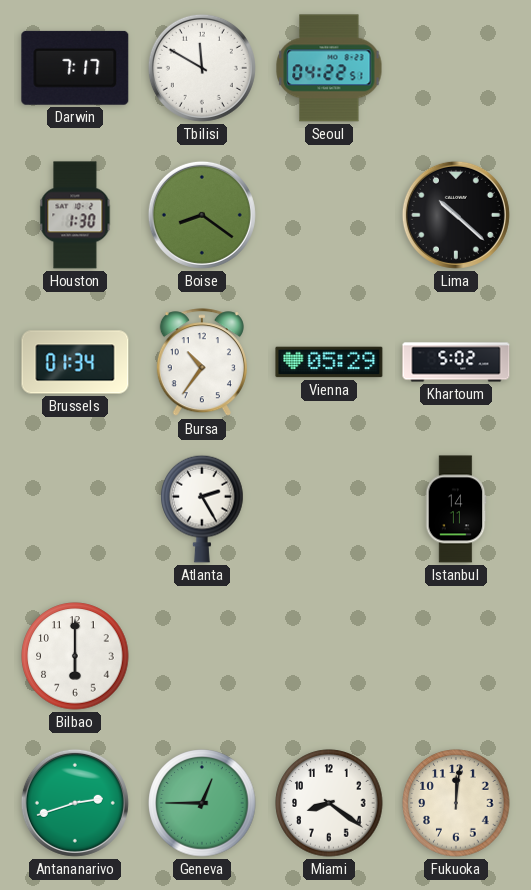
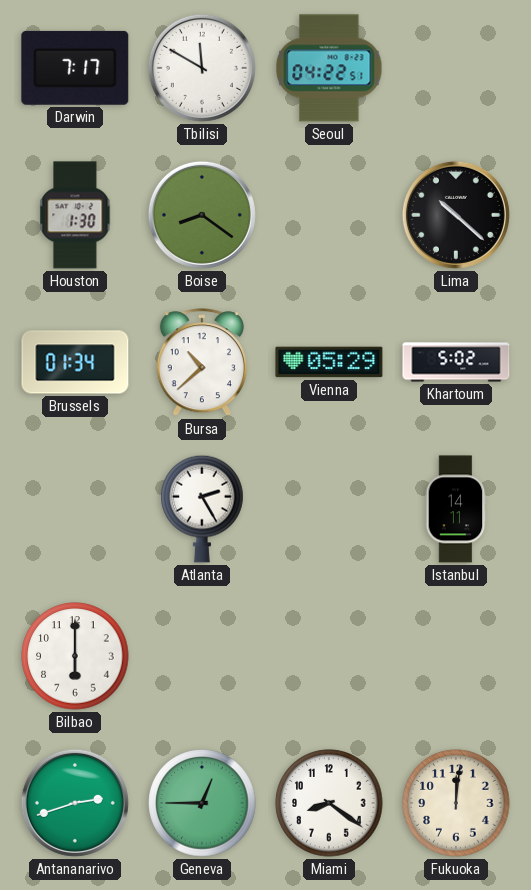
Bursa: 10:36 -> 10:38 (202, 363)
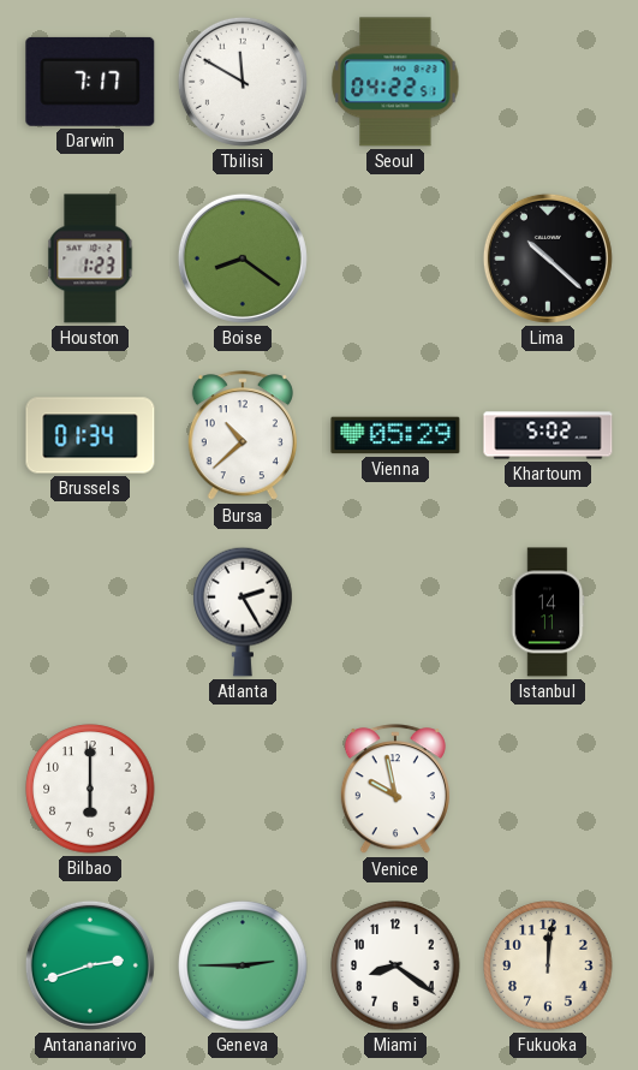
Houston: 1:30 -> 1:23 (90, 258)
Venice: none -> 9:58 (395, 790)
Geneva: 12:45 -> 2:45 (243, 965)
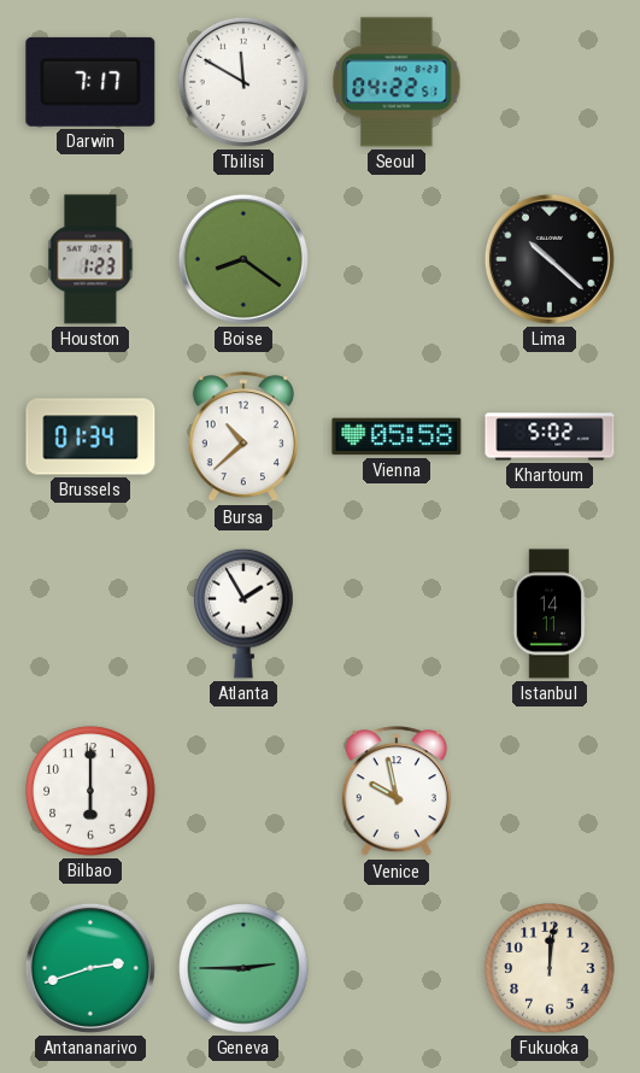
Vienna: 05:29 -> 05:58 (397, 436)
Atlanta: 2:25 -> 1:55 (243, 614)
Miami: 8:21 -> none (395, 965)
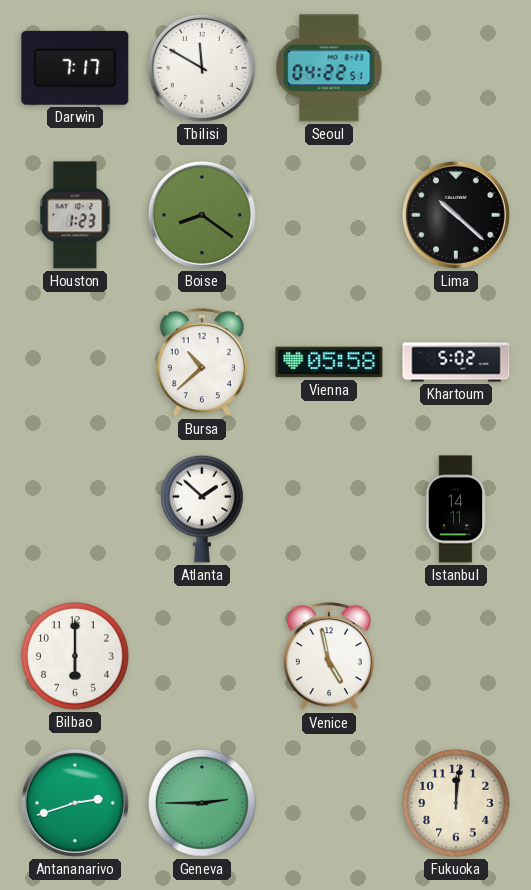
Brussels: 01:34 -> none (90, 436)
Atlanta: 1:55 -> 1:52 (202, 509)
Venice: 9:58 -> 4:58 (329, 657)
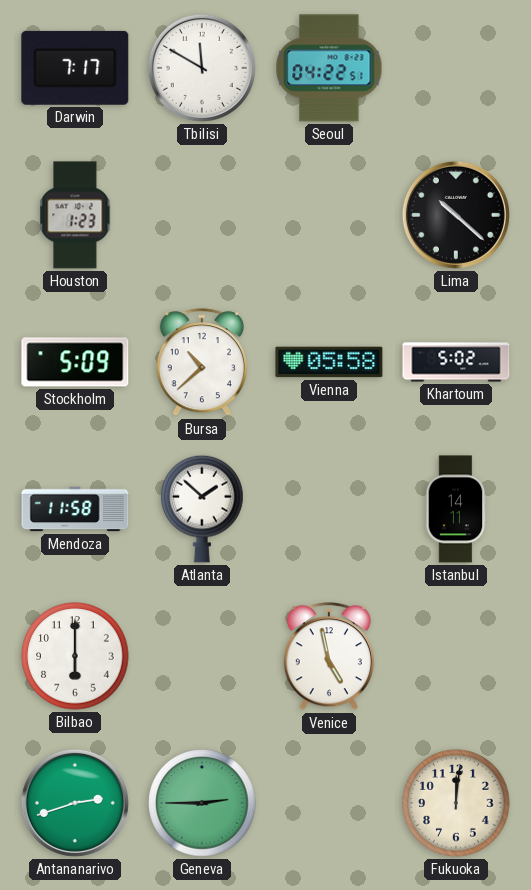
Boise: 8:21 -> none (202, 215)
Stockholm: none -> 5:09 (75, 362)
Mendoza: none -> 11:58 (75, 509)
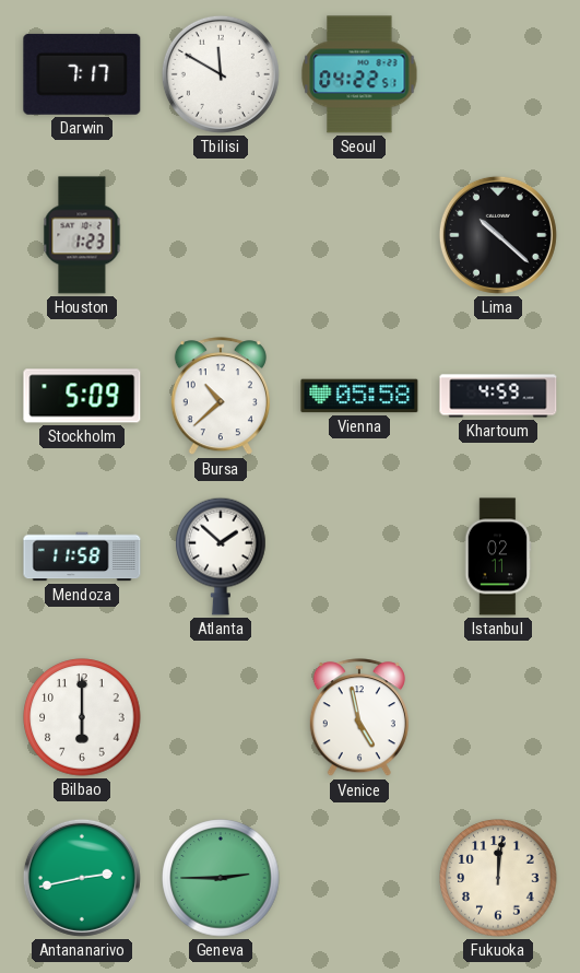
Khartoum: 5:02 -> 4:59 (498, 396)
Istanbul: 14:11 -> 02:11 (498, 556)
Antananarivo: 2:42 -> 2:43 (82, 878)
